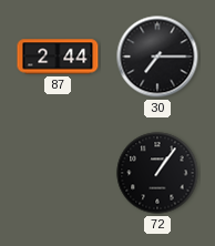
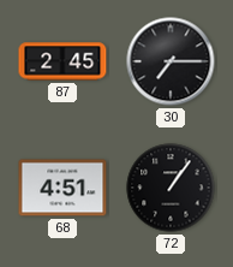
87: 2:44 -> 2:45 (62, 61)
68: none -> 4:51 (62, 188)
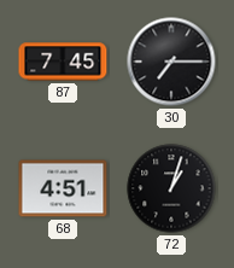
87: 2:45 -> 7:45 (63, 62)
72: 1:06 -> 1:03 (171, 188)
